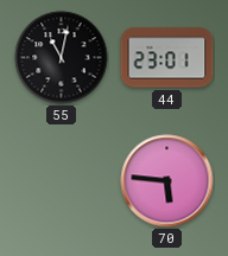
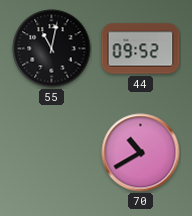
44: 23:01 -> 09:52 (141, 49)
70: 5:46 -> 10:40 (141, 153)
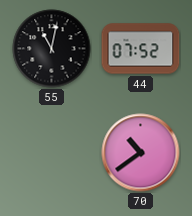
44: 09:52 -> 07:52 (141, 49)
70: 10:40 -> 10:39 (141, 153)
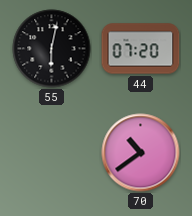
55: 11:02 -> 6:02 (52, 49)
44: 07:52 -> 07:20 (141, 49)
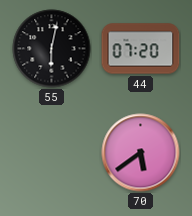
70: 10:39 -> 5:39 (141, 153)
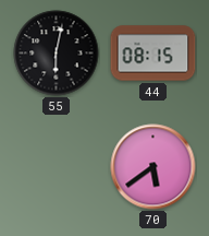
44: 07:20 -> 08:15 (153, 54)
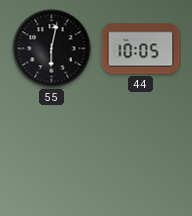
44: 08:15 -> 10:05 (141, 49)
70: 5:39 -> none (153, 167)
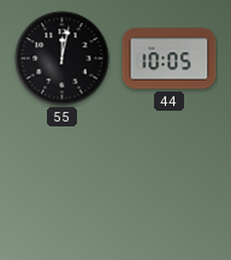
55: 6:02 -> 12:02 (63, 59)
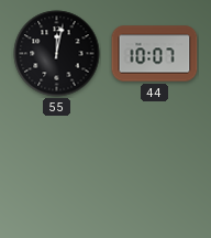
44: 10:05 -> 10:07 (155, 54)
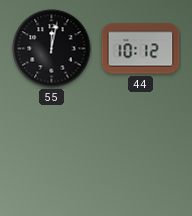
44: 10:07 -> 10:12 (141, 49)
